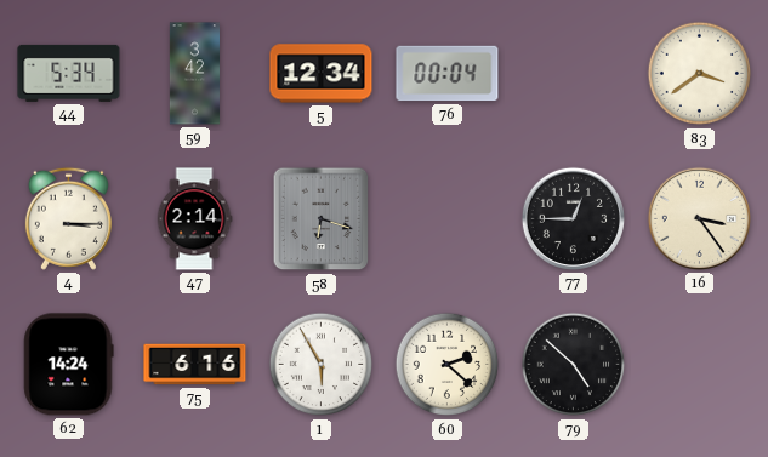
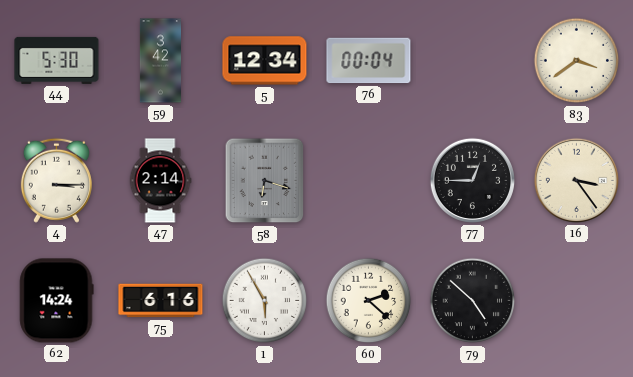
44: 5:34 -> 5:30 (57, 60)
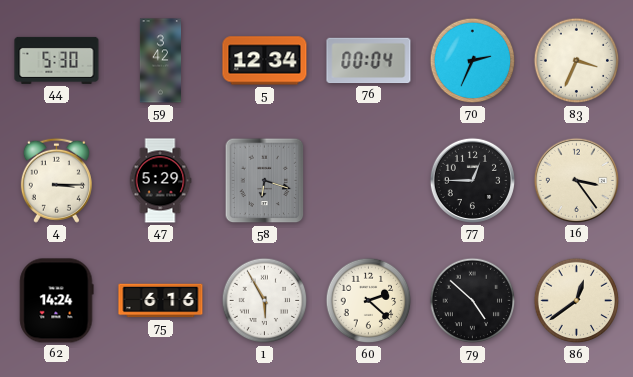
70: none -> 2:34 (473, 61)
83: 3:39 -> 3:34 (577, 61)
47: 2:14 -> 5:29 (160, 181)
86: none -> 12:39 (577, 301)
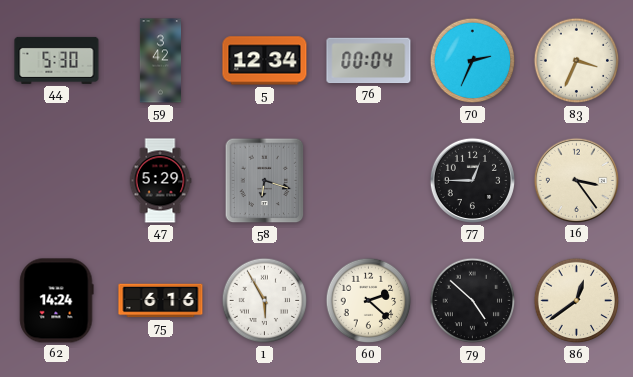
4: 3:15 -> none (56, 180)
